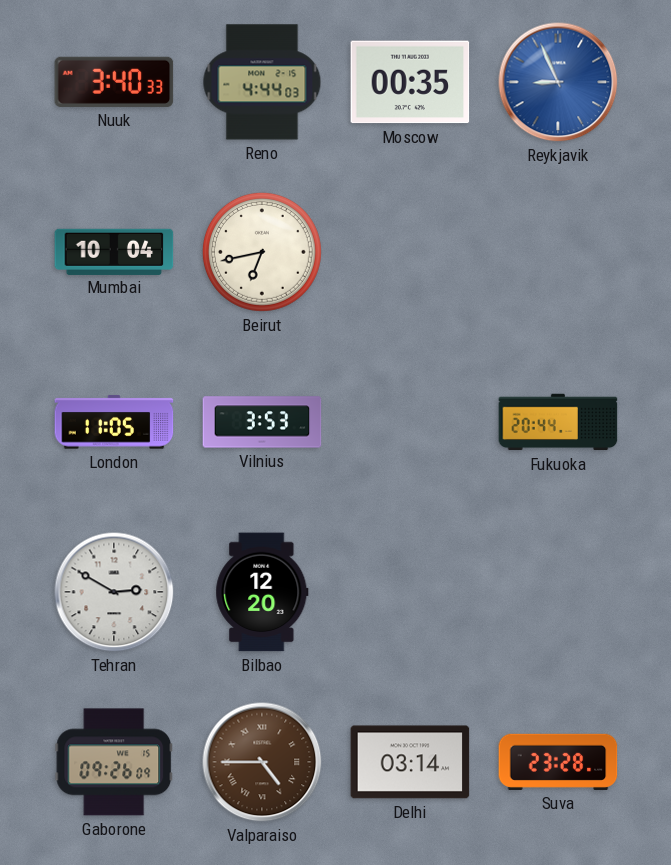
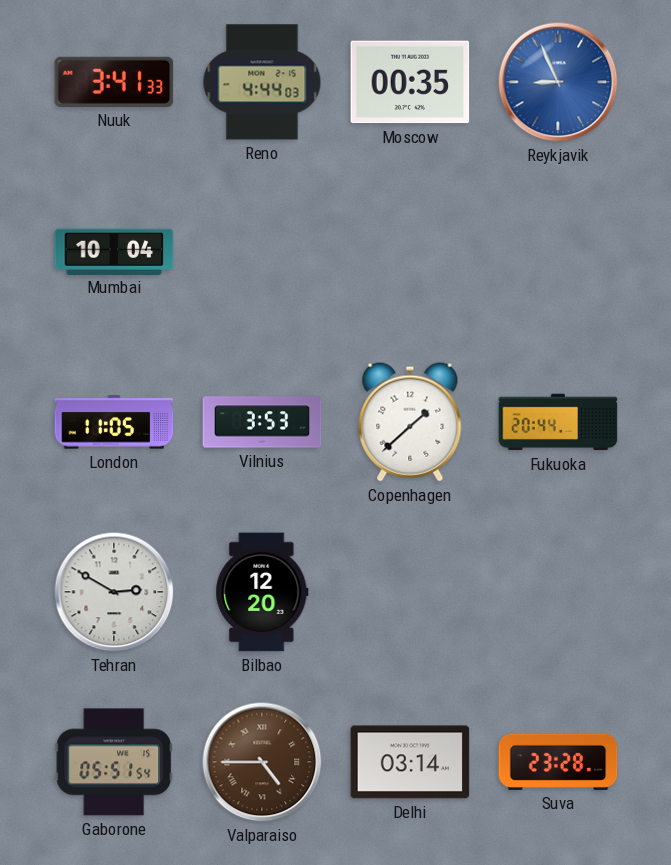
Nuuk: 3:40 -> 3:41 (114, 82)
Beirut: 6:43 -> none (262, 252)
Copenhagen: none -> 1:38 (410, 422)
Gaborone: 09:26 -> 05:51 (114, 762)
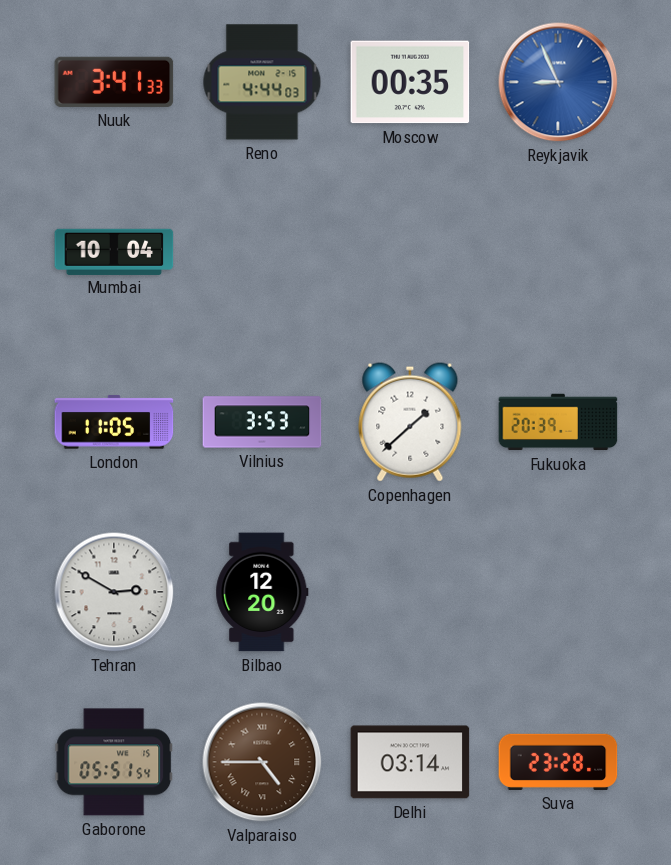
Fukuoka: 20:44 -> 20:39 (558, 422)
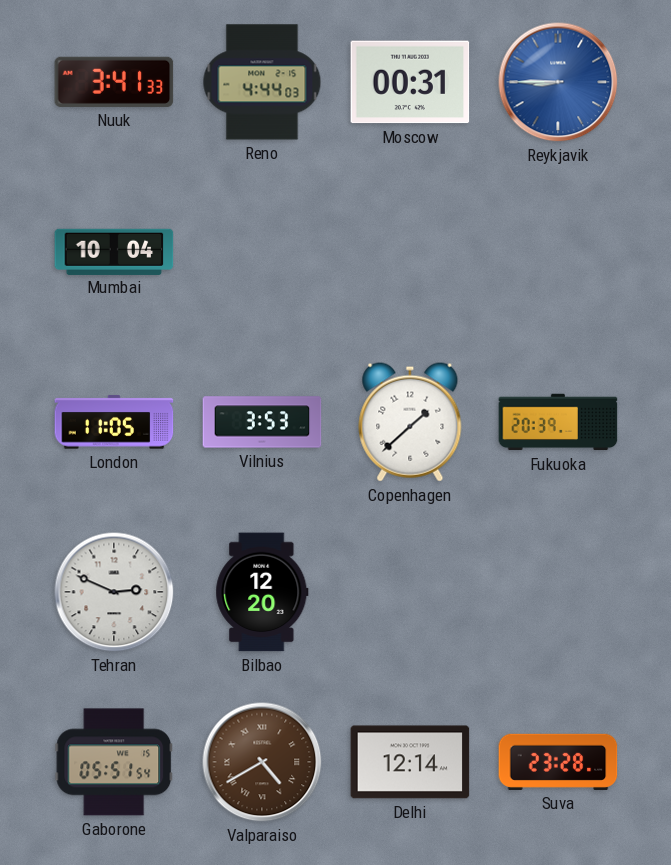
Moscow: 00:35 -> 00:31 (410, 82)
Reykjavik: 8:56 -> 8:45 (558, 82)
Tehran: 2:50 -> 2:49 (114, 592)
Valparaiso: 4:45 -> 4:40 (262, 762)
Delhi: 03:14 -> 12:14 (410, 762)
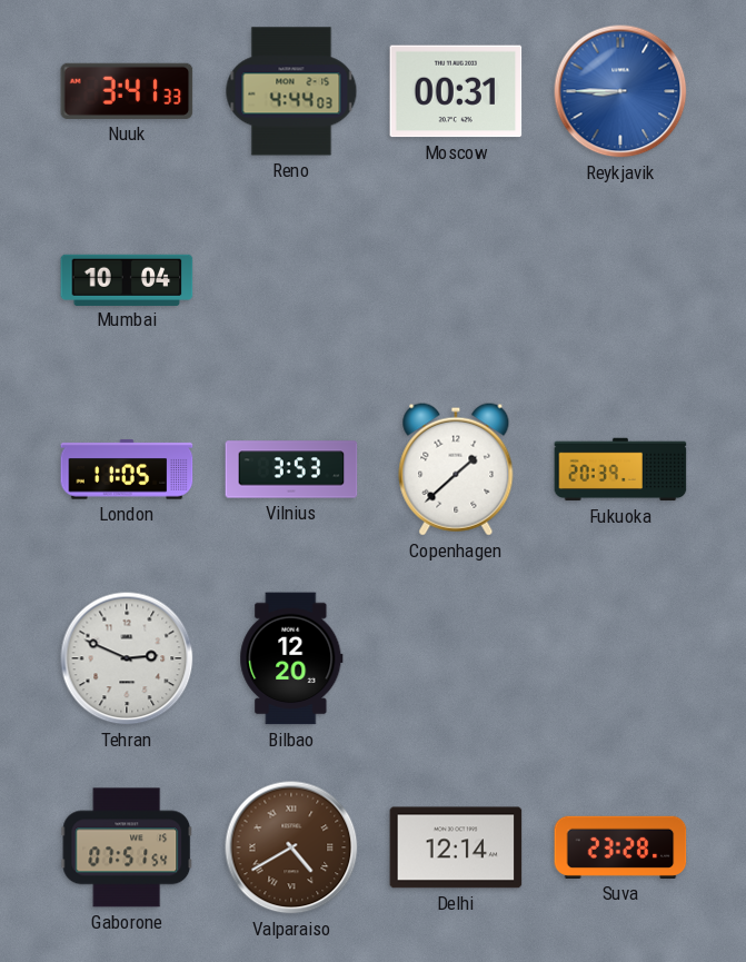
Gaborone: 05:51 -> 07:51 (127, 847)
